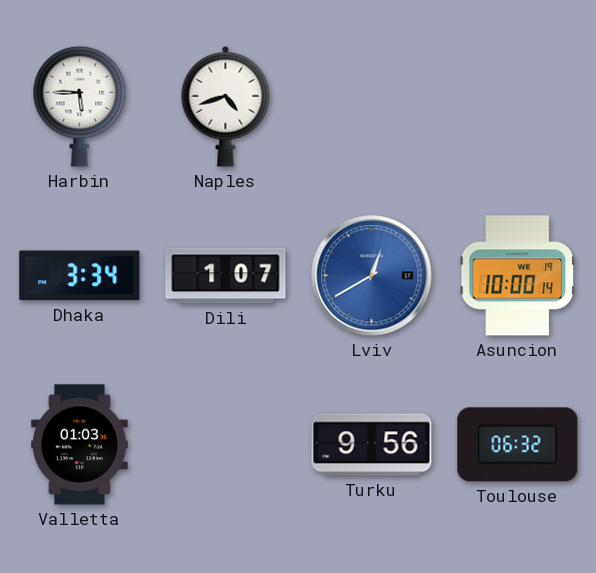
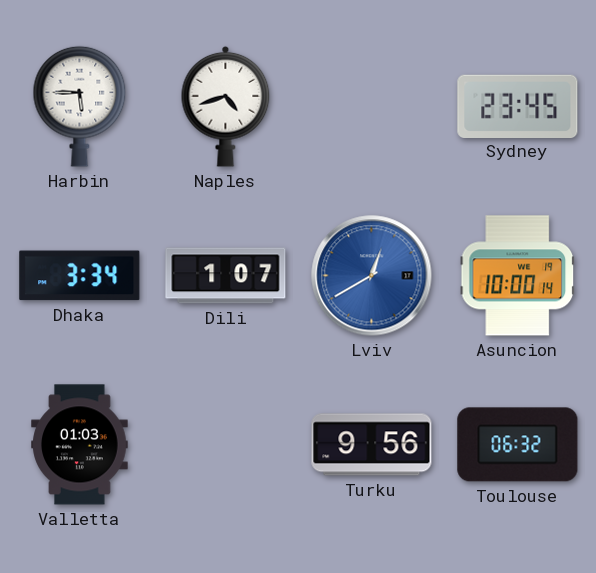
Sydney: none -> 23:45 (518, 106)
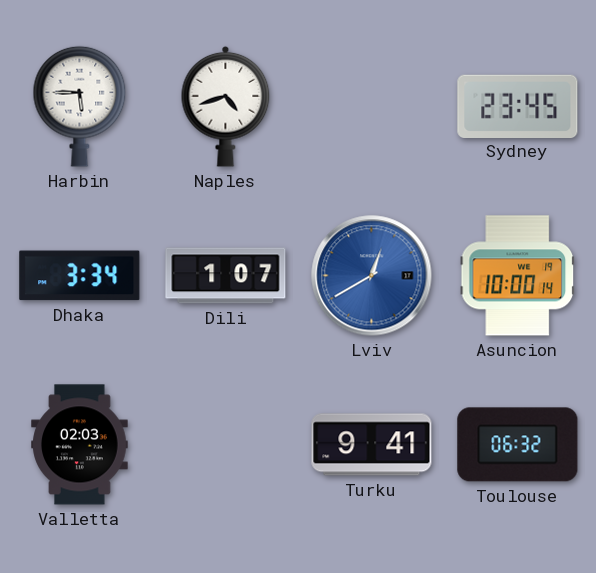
Valletta: 01:03 -> 02:03 (80, 445)
Turku: 9:56 -> 9:41 (372, 445)
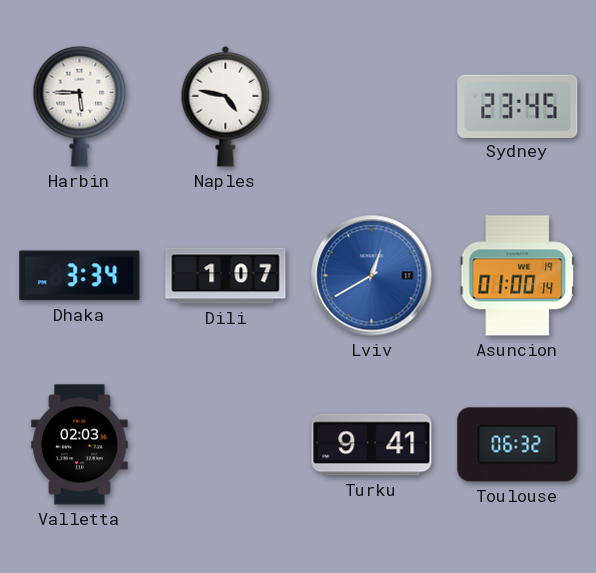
Naples: 4:42 -> 4:47 (226, 106)
Asuncion: 10:00 -> 01:00 (518, 276)
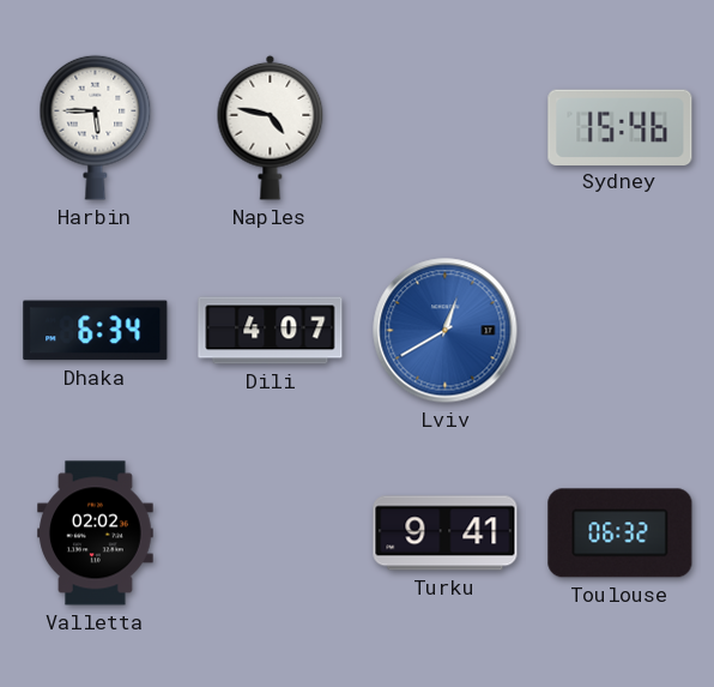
Sydney: 23:45 -> 15:46 (621, 127)
Dhaka: 3:34 -> 6:34 (96, 331)
Dili: 1:07 -> 4:07 (271, 331)
Asuncion: 01:00 -> none (518, 276)
Valletta: 02:03 -> 02:02 (96, 534)
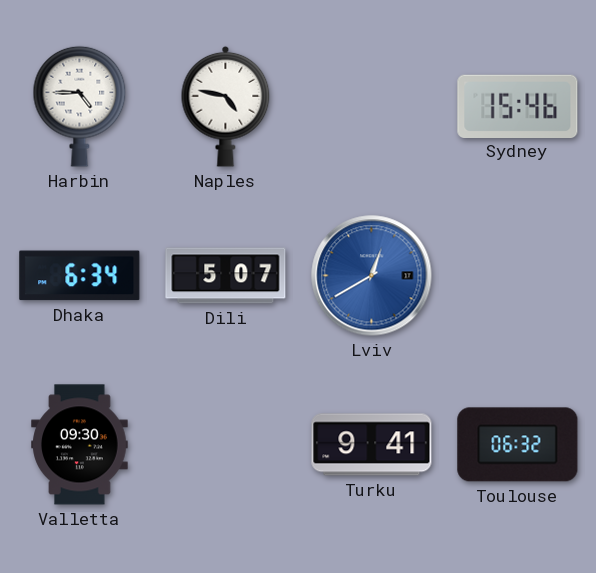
Harbin: 5:45 -> 4:45 (80, 106)
Dili: 4:07 -> 5:07 (226, 276)
Valletta: 02:02 -> 09:30 (80, 445)
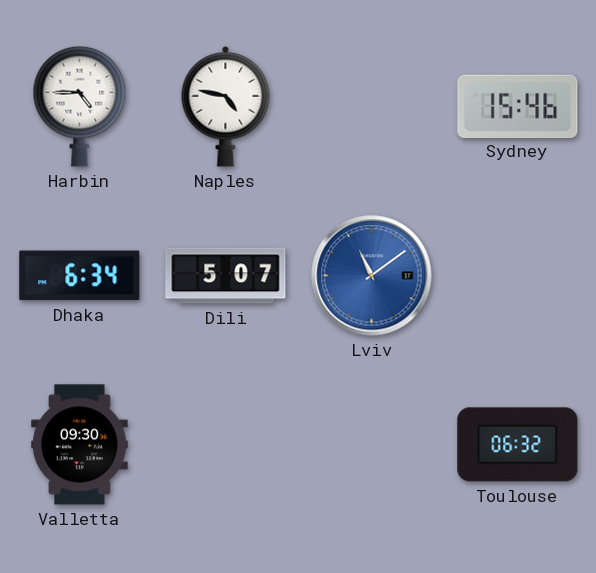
Lviv: 12:40 -> 11:09 (372, 276)
Turku: 9:41 -> none (372, 445)
